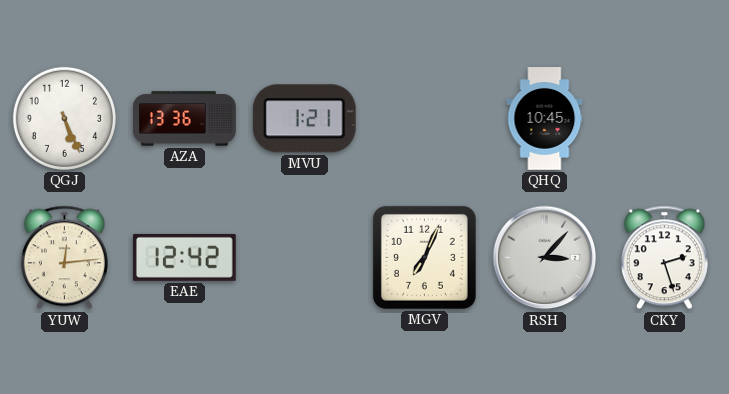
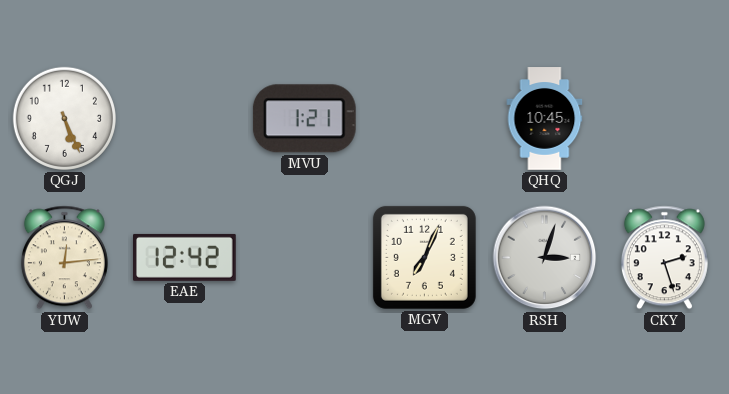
AZA: 13:36 -> none (185, 119)
RSH: 3:07 -> 3:03 (545, 258)
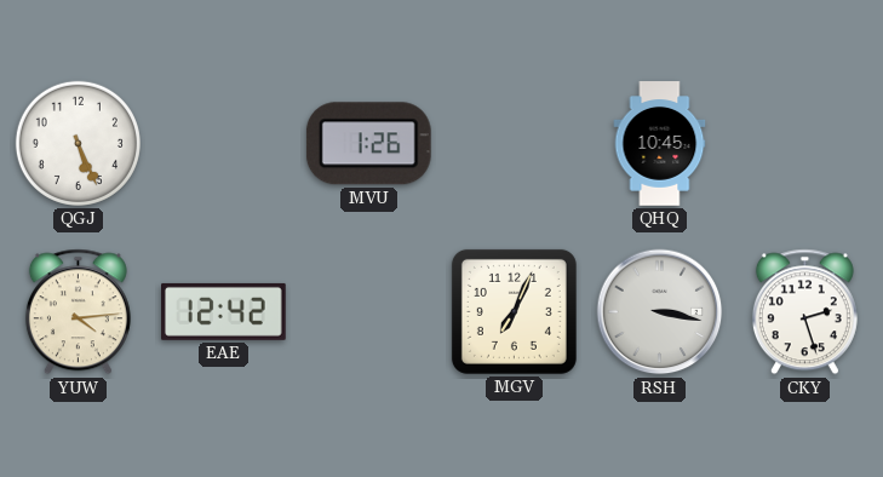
MVU: 1:21 -> 1:26 (368, 144)
YUW: 12:14 -> 4:14 (78, 312)
RSH: 3:03 -> 3:17 (660, 312)
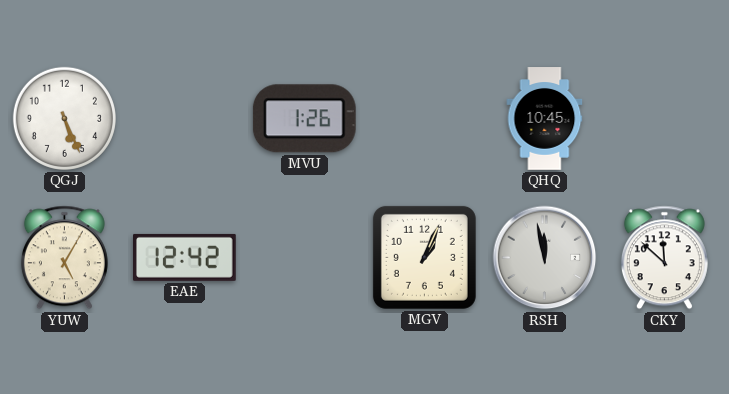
YUW: 4:14 -> 5:05 (64, 258)
MGV: 7:04 -> 1:04 (424, 257)
RSH: 3:17 -> 11:58 (545, 258)
CKY: 2:27 -> 11:52 (664, 258)
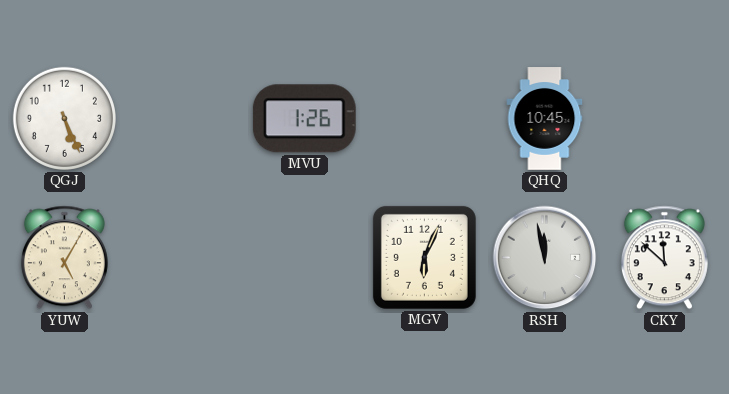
EAE: 12:42 -> none (185, 257)
MGV: 1:04 -> 6:04 (424, 257)
